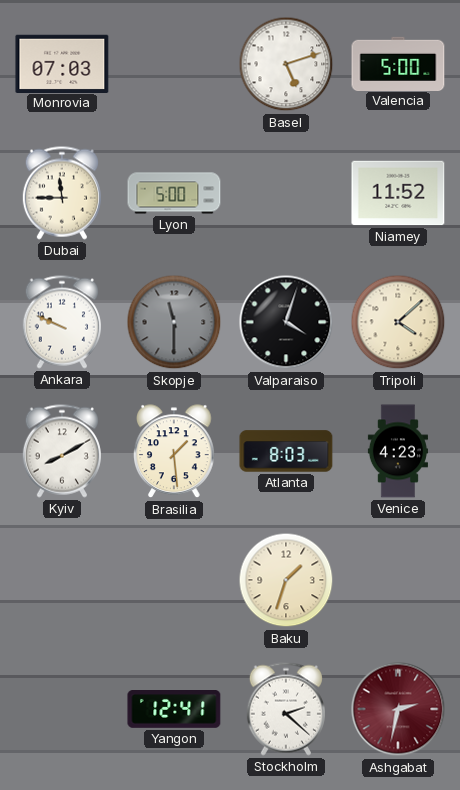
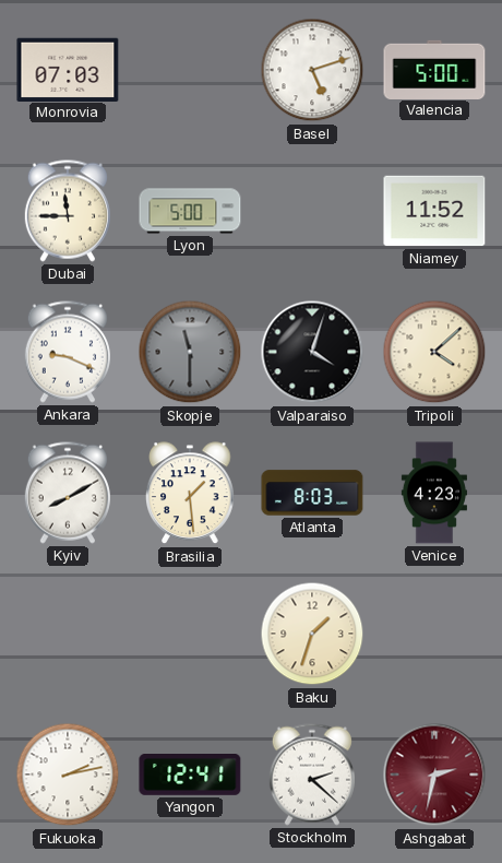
Ankara: 9:49 -> 9:19 (68, 352)
Fukuoka: none -> 2:13 (68, 775)
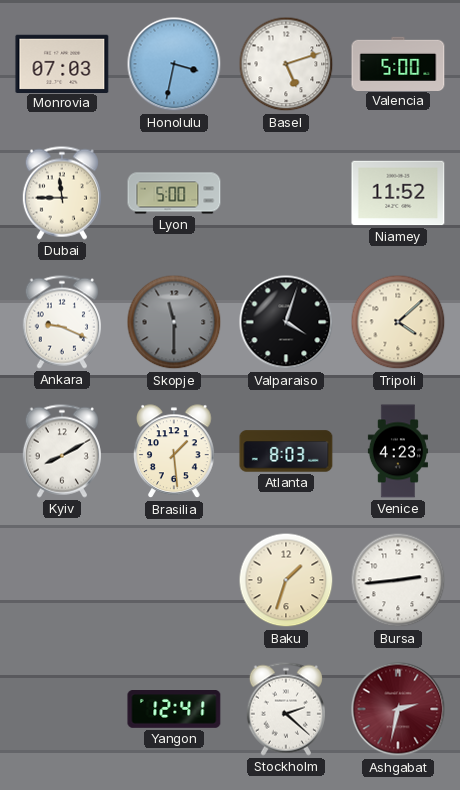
Honolulu: none -> 3:32 (174, 64)
Bursa: none -> 2:44 (398, 580)
Fukuoka: 2:13 -> none (68, 775)
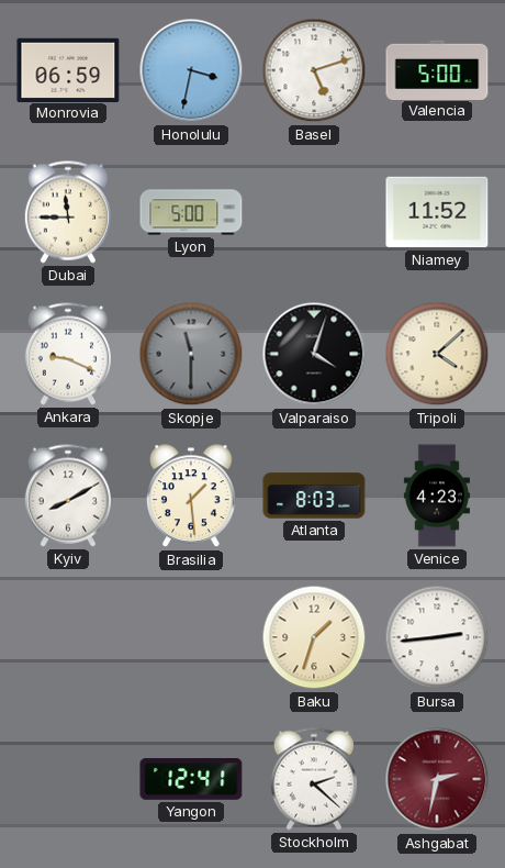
Monrovia: 07:03 -> 06:59 (68, 69)
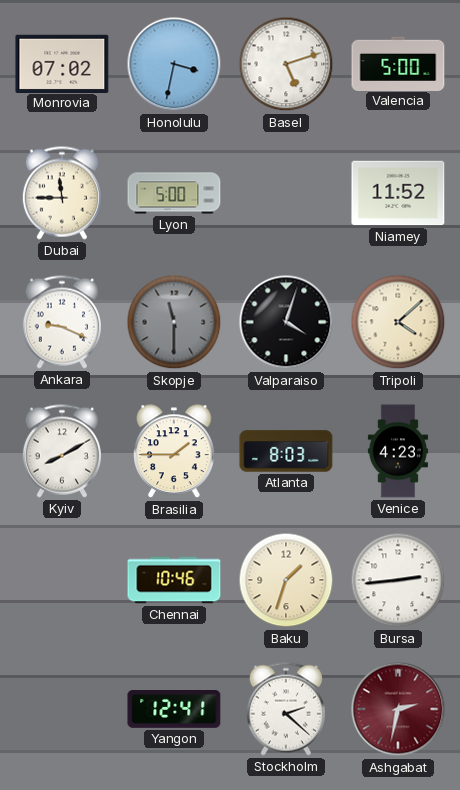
Monrovia: 06:59 -> 07:02 (62, 63)
Brasilia: 1:29 -> 1:45 (174, 452)
Chennai: none -> 10:46 (174, 580)
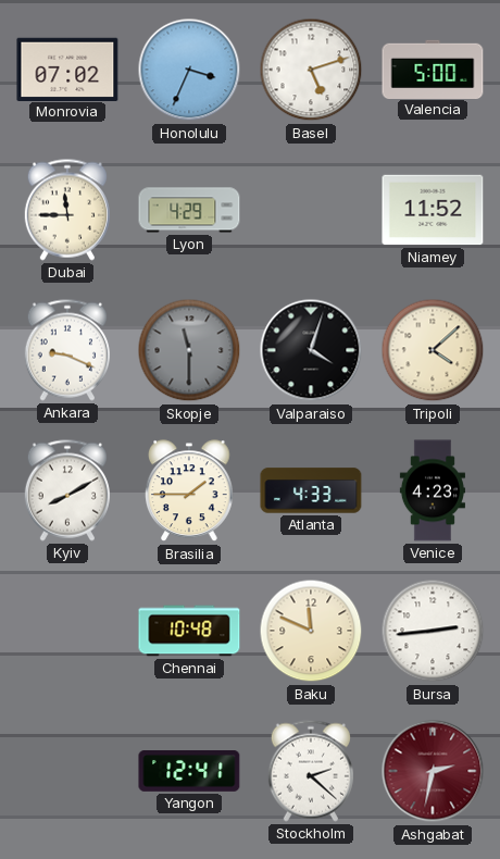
Honolulu: 3:32 -> 3:34 (189, 70)
Lyon: 5:00 -> 4:29 (189, 210)
Atlanta: 8:03 -> 4:33 (311, 490)
Chennai: 10:46 -> 10:48 (189, 631)
Baku: 1:33 -> 11:49 (311, 631)
